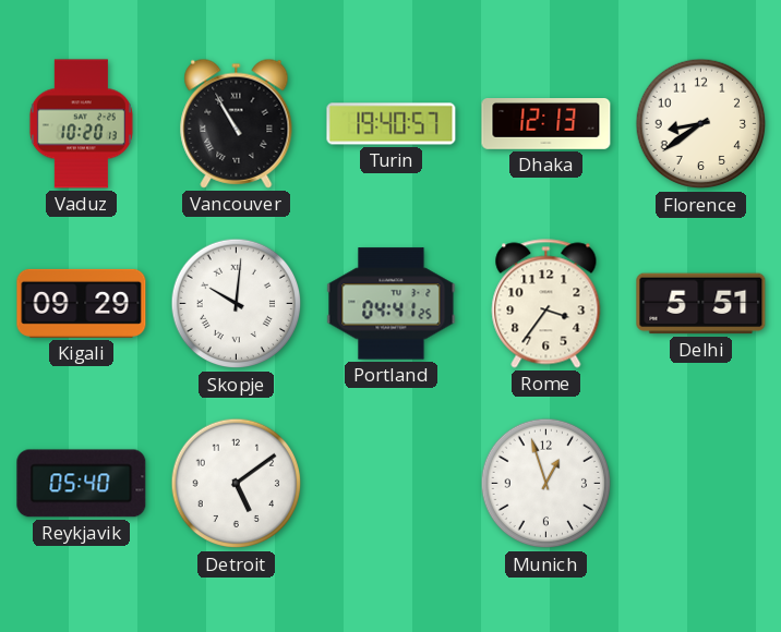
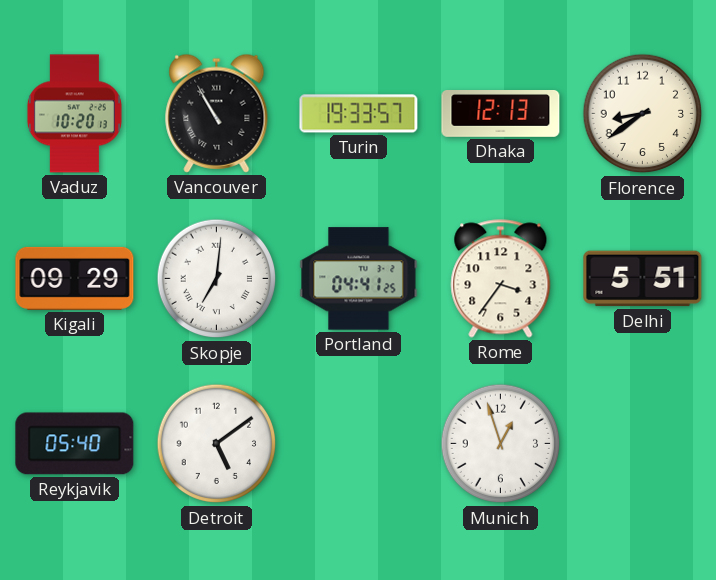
Turin: 19:40 -> 19:33 (359, 114)
Skopje: 10:01 -> 7:01 (217, 279)
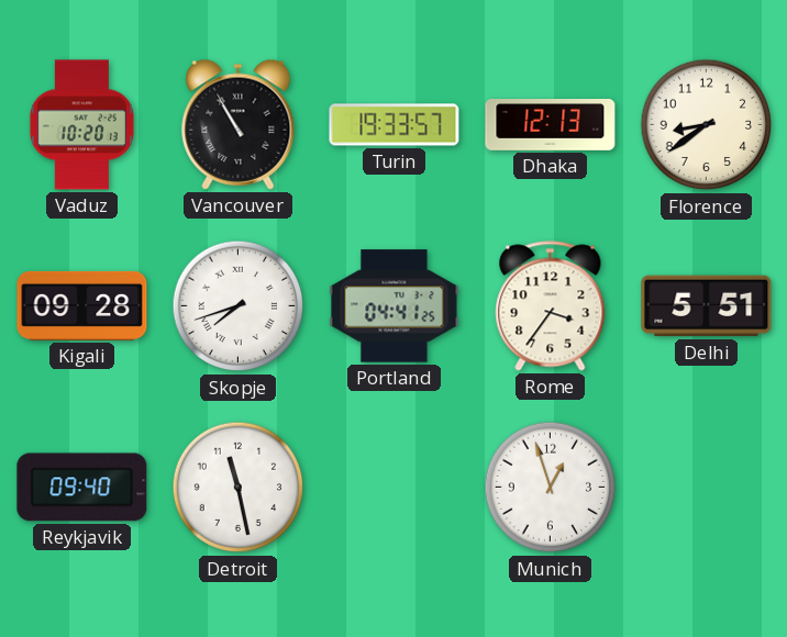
Kigali: 09:29 -> 09:28 (82, 305)
Skopje: 7:01 -> 7:42 (239, 306)
Reykjavik: 05:40 -> 09:40 (82, 488)
Detroit: 5:09 -> 11:28 (239, 488)
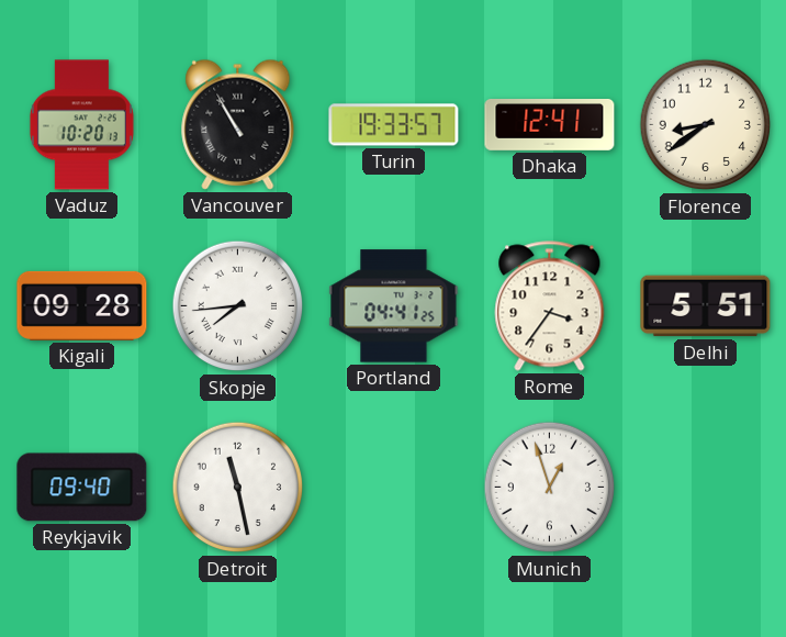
Dhaka: 12:13 -> 12:41 (550, 125)
Skopje: 7:42 -> 7:44 (238, 306)
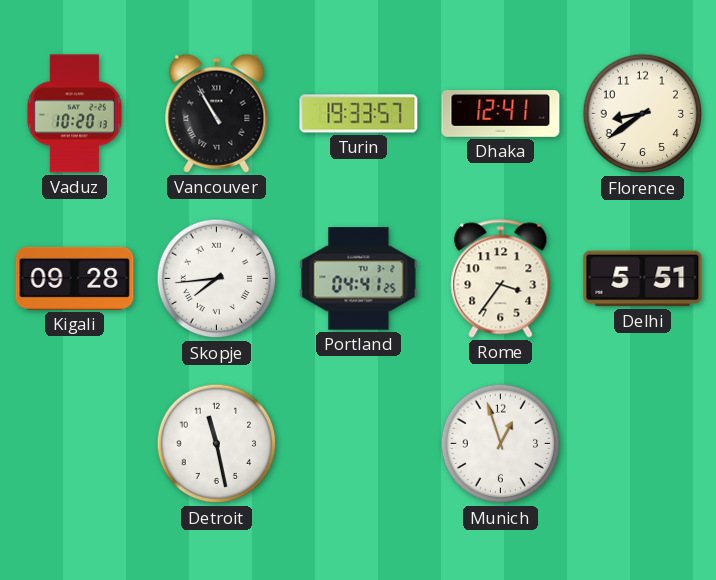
Reykjavik: 09:40 -> none (82, 488)
